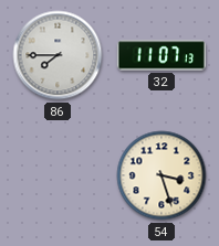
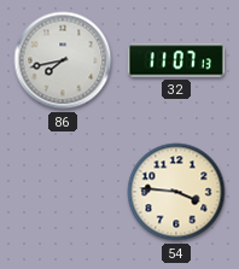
86: 7:45 -> 7:43 (63, 60)
54: 3:27 -> 3:46 (176, 192)
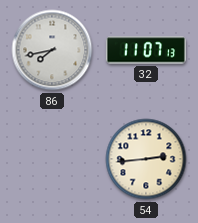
54: 3:46 -> 2:44 (146, 159)
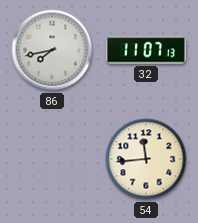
54: 2:44 -> 11:44 (146, 159)
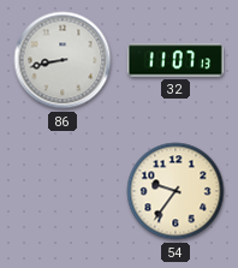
86: 7:43 -> 8:43 (63, 60)
54: 11:44 -> 9:36 (175, 191)
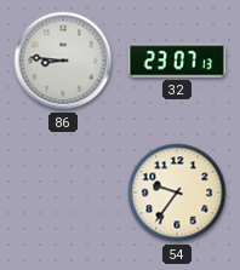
86: 8:43 -> 8:46 (63, 61)
32: 11:07 -> 23:07 (177, 61)
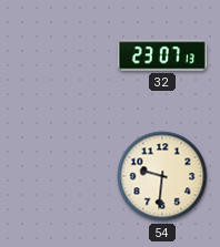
86: 8:46 -> none (63, 61)
54: 9:36 -> 9:31 (162, 176)
